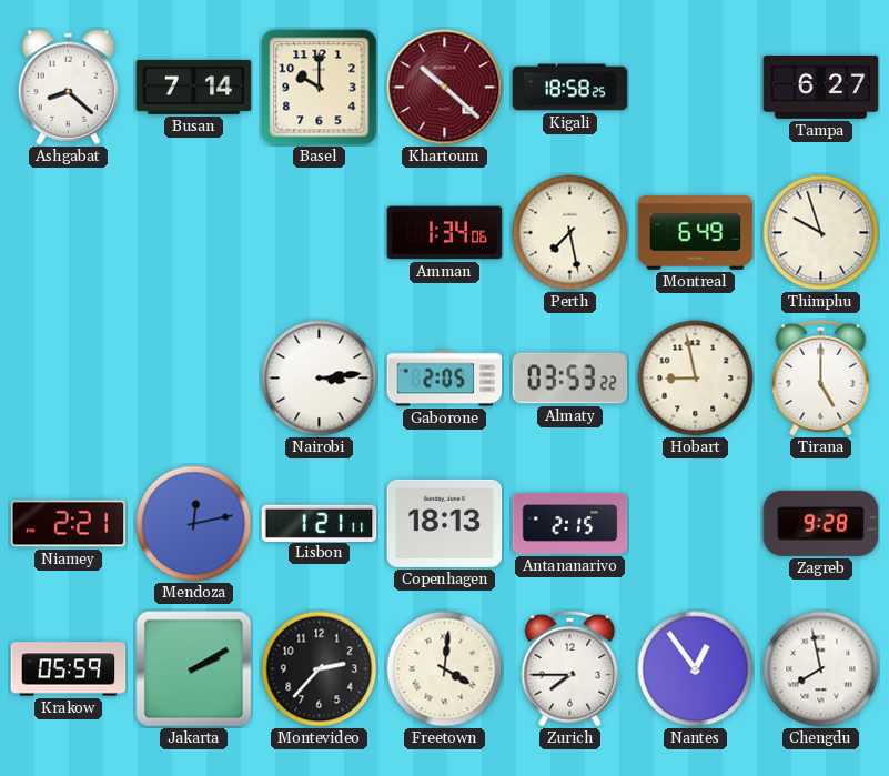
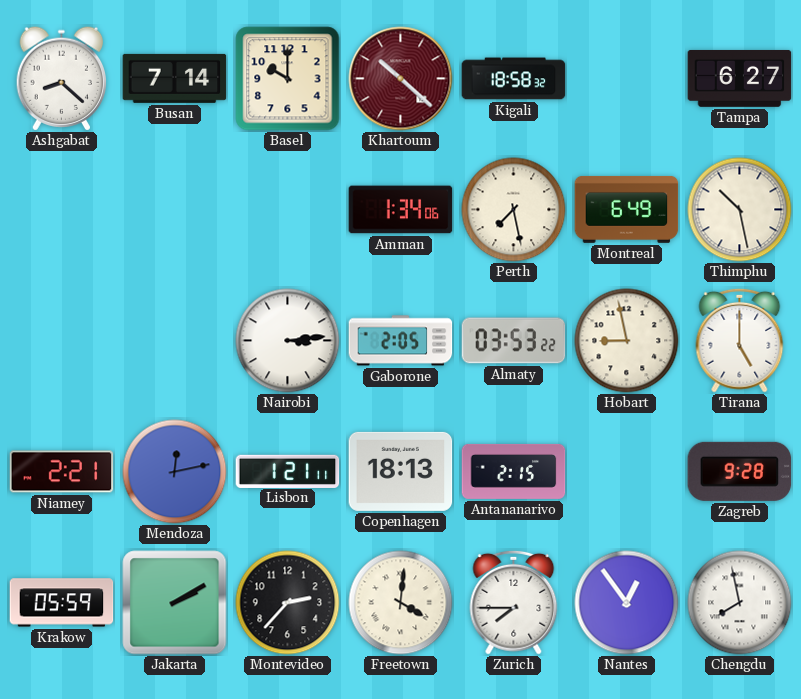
Kigali: 18:58:25 -> 18:58:32 (514, 79)
Thimphu: 9:57 -> 10:28 (740, 210)
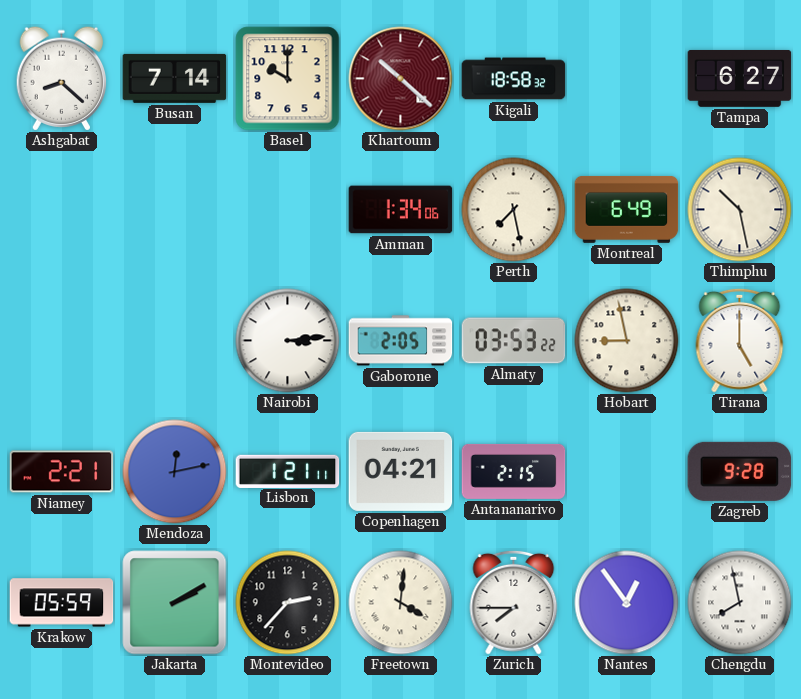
Copenhagen: 18:13 -> 04:21 (401, 471)
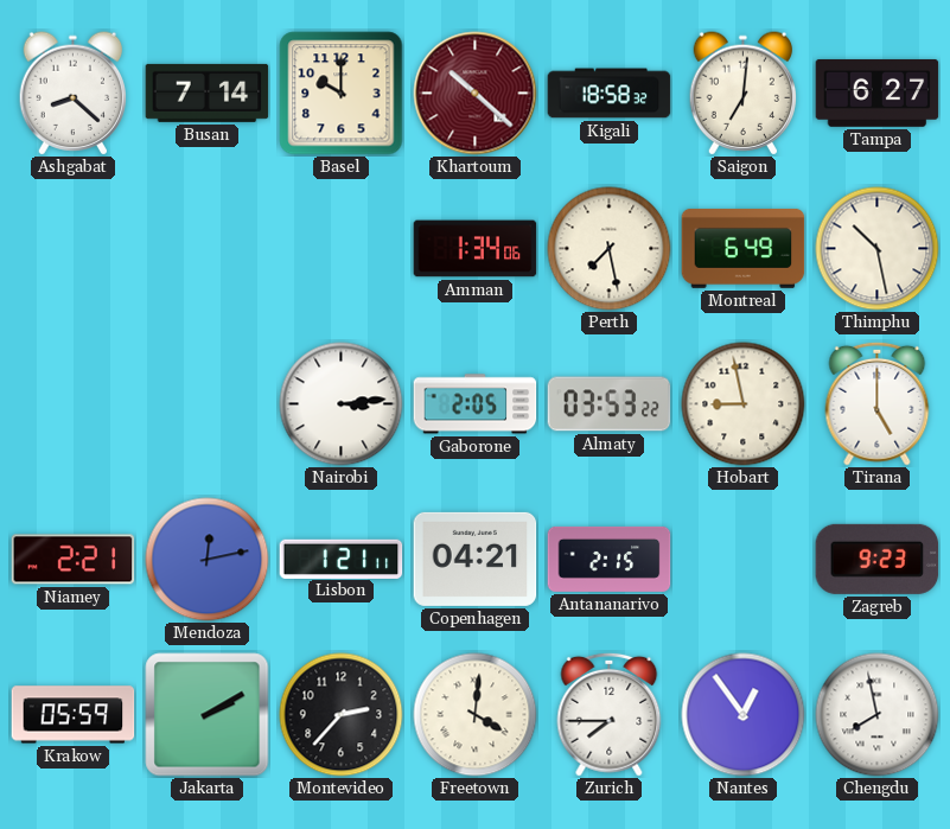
Saigon: none -> 7:01 (742, 94)
Zagreb: 9:28 -> 9:23 (878, 559)
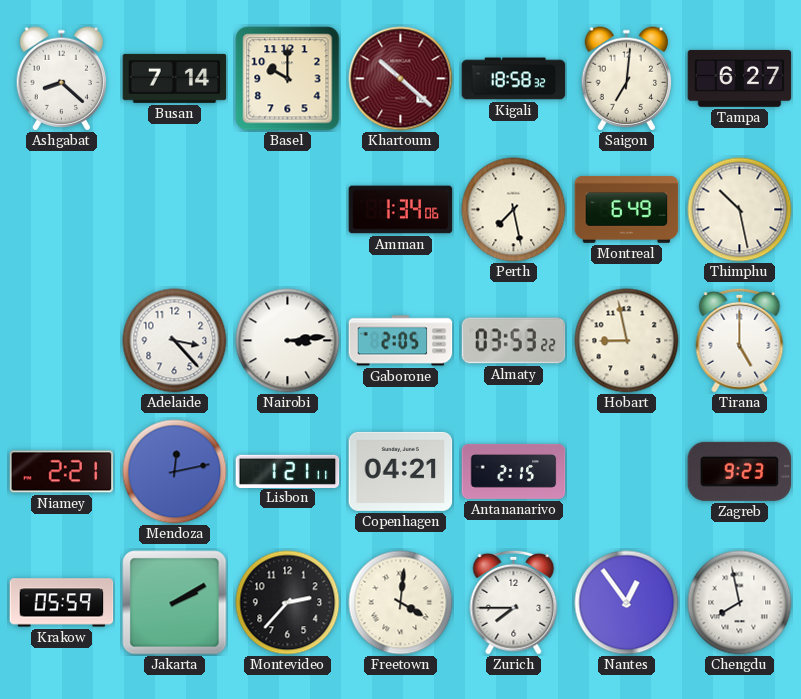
Adelaide: none -> 3:23 (175, 341)
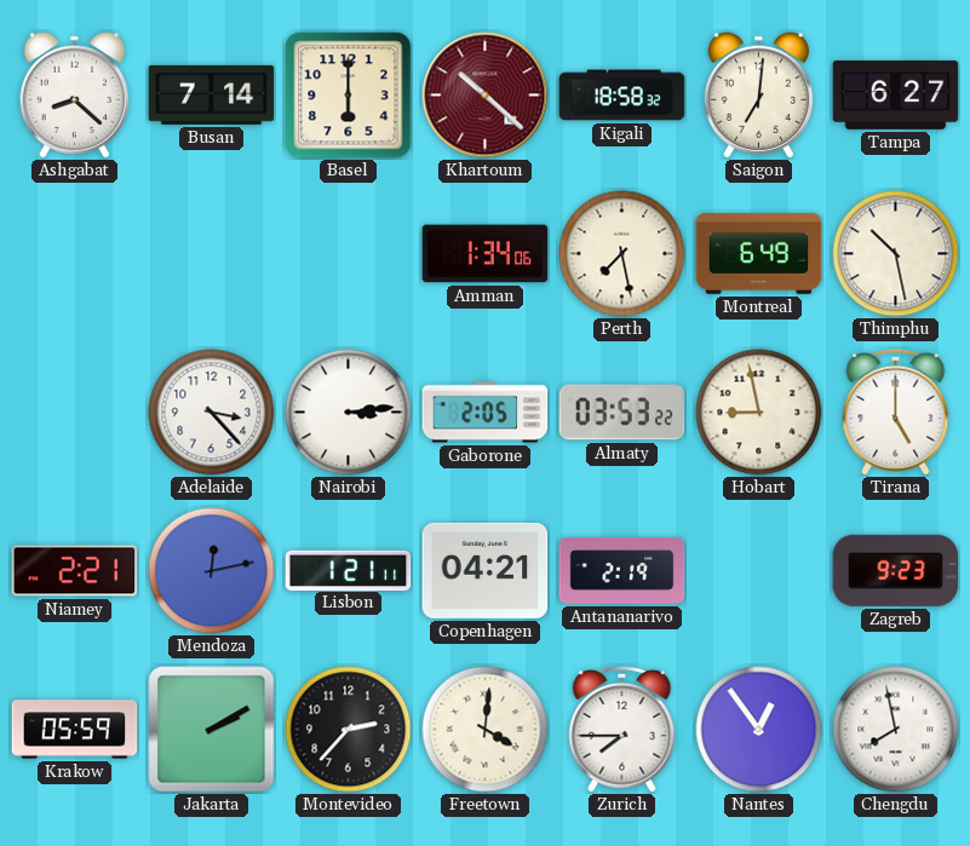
Basel: 10:00 -> 6:00 (349, 96)
Antananarivo: 2:15 -> 2:19 (622, 570)
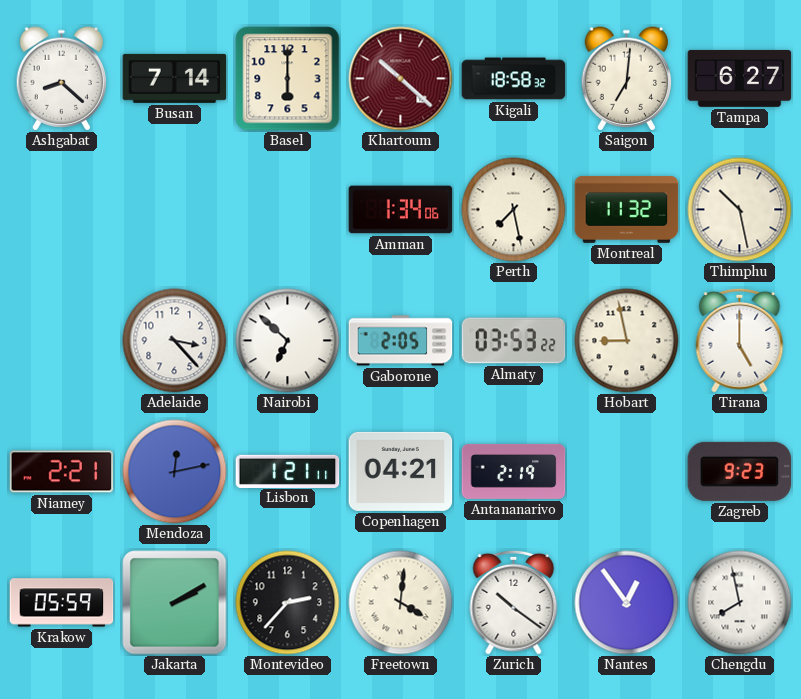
Montreal: 6:49 -> 11:32 (627, 209)
Nairobi: 3:14 -> 6:52 (288, 341)
Zurich: 7:45 -> 10:21 (514, 602)
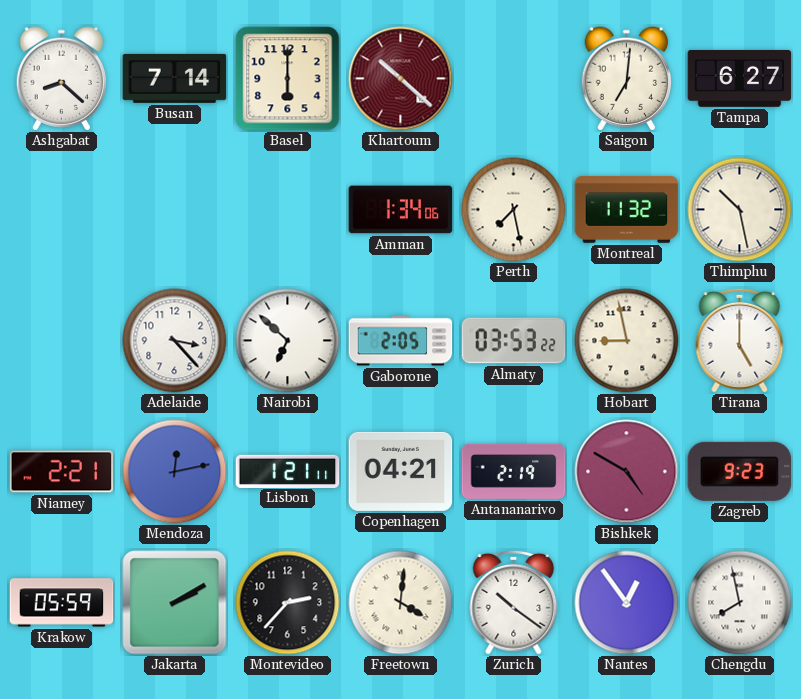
Kigali: 18:58 -> none (514, 79)
Bishkek: none -> 4:50 (627, 472)
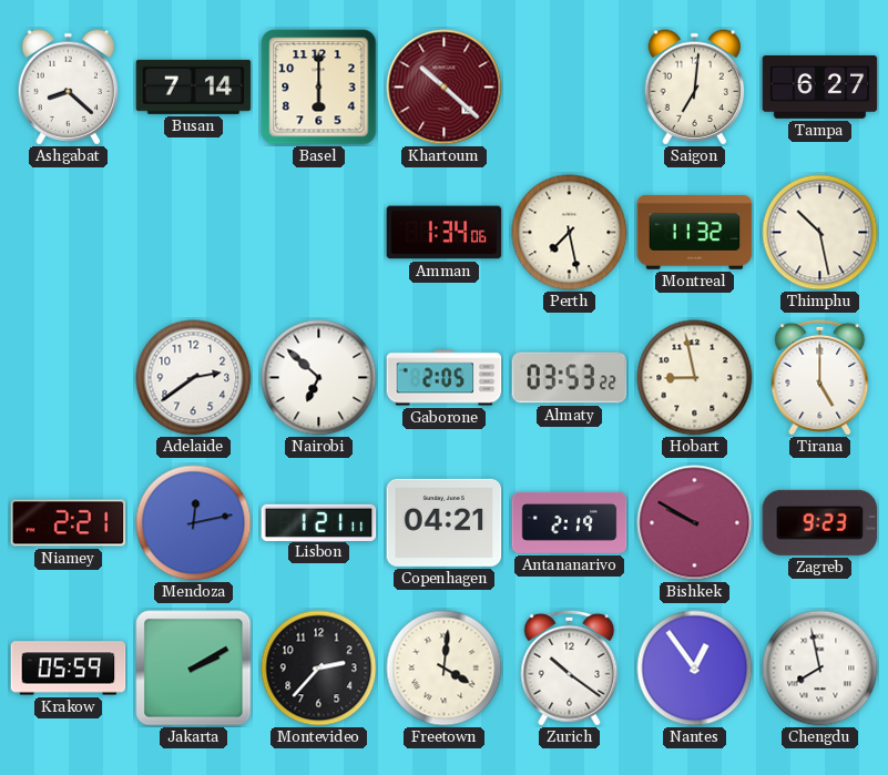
Adelaide: 3:23 -> 2:39 (194, 378)
Bishkek: 4:50 -> 9:50 (695, 523)
